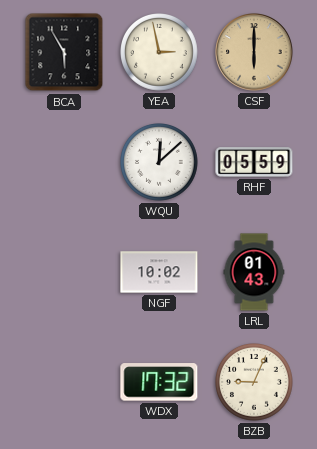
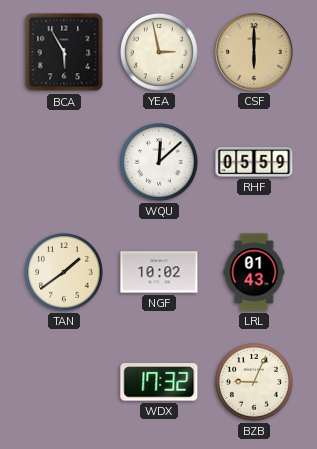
TAN: none -> 1:39 (65, 273)
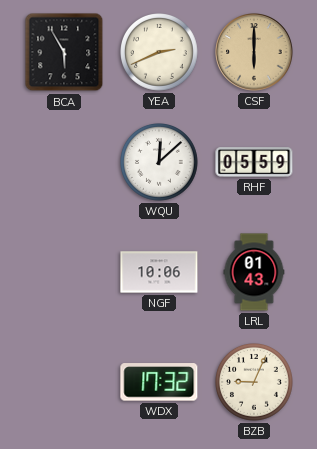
YEA: 2:58 -> 2:41 (160, 53)
TAN: 1:39 -> none (65, 273)
NGF: 10:02 -> 10:06 (159, 272)
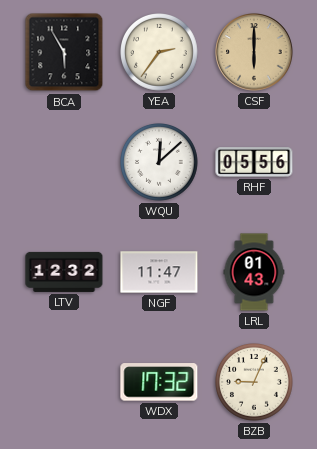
YEA: 2:41 -> 2:36 (160, 53)
RHF: 05:59 -> 05:56 (254, 162)
LTV: none -> 12:32 (64, 272)
NGF: 10:06 -> 11:47 (159, 272)
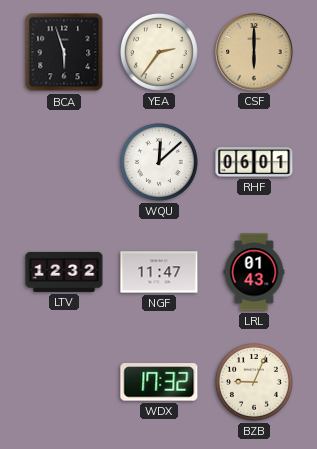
BCA: 5:55 -> 5:57 (64, 52)
RHF: 05:56 -> 06:01 (254, 162)
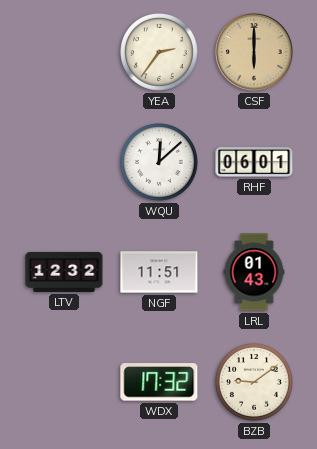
BCA: 5:57 -> none (64, 52)
NGF: 11:47 -> 11:51 (159, 272)
BZB: 9:04 -> 9:09 (255, 383)
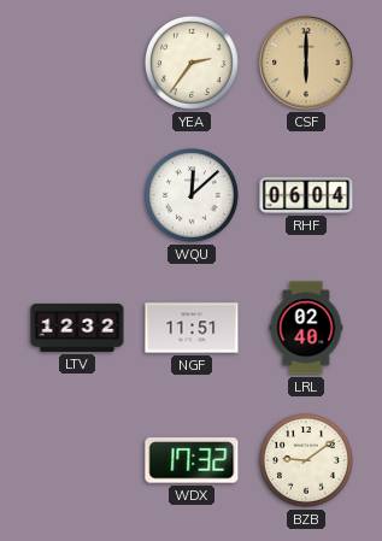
RHF: 06:01 -> 06:04 (306, 195)
LRL: 01:43 -> 02:40 (306, 328)
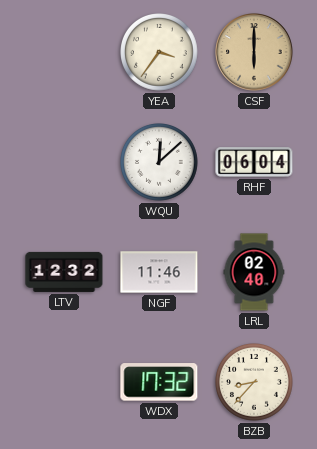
YEA: 2:36 -> 3:36 (160, 53)
NGF: 11:51 -> 11:46 (159, 272)
BZB: 9:09 -> 8:37 (255, 383)
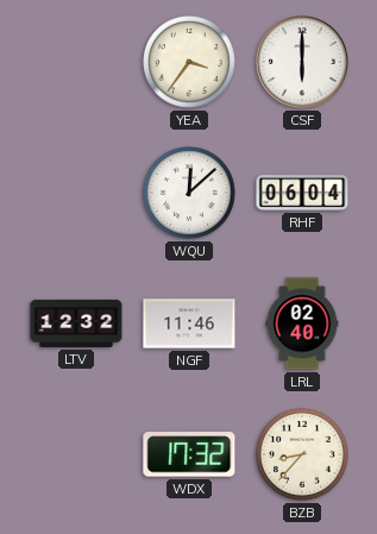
CSF dial: champagne -> white (302, 62)
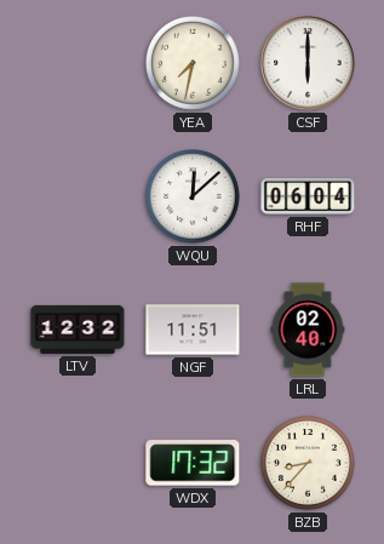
YEA: 3:36 -> 7:32 (194, 64)
NGF: 11:46 -> 11:51 (193, 330)
